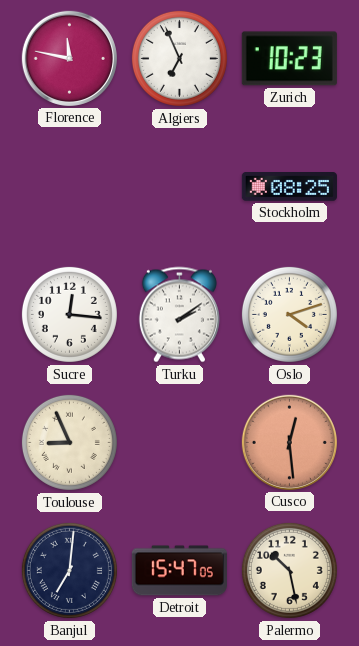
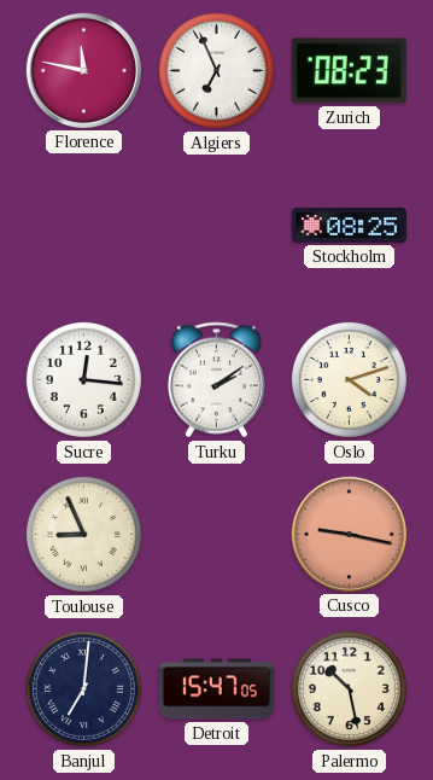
Zurich: 10:23 -> 08:23 (349, 71)
Cusco: 12:29 -> 9:17 (349, 534)
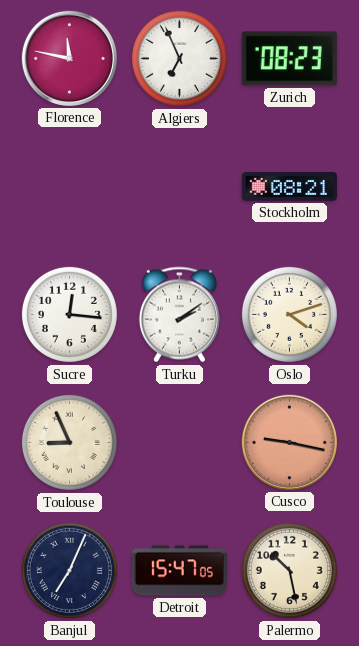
Stockholm: 08:25 -> 08:21 (289, 187)
Banjul: 7:01 -> 7:04 (69, 570)
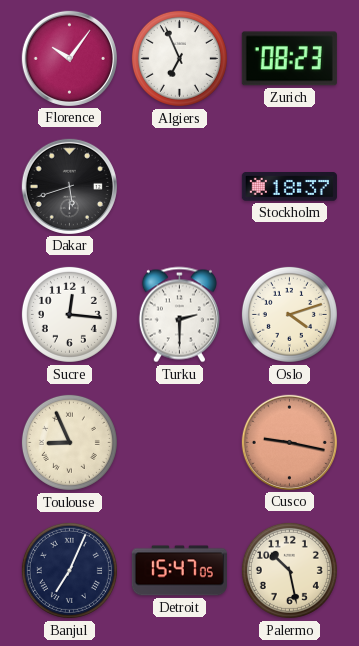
Florence: 11:47 -> 10:06 (69, 58)
Dakar: none -> 5:42 (69, 186)
Stockholm: 08:21 -> 18:37 (289, 187)
Turku: 2:09 -> 2:30 (179, 315)
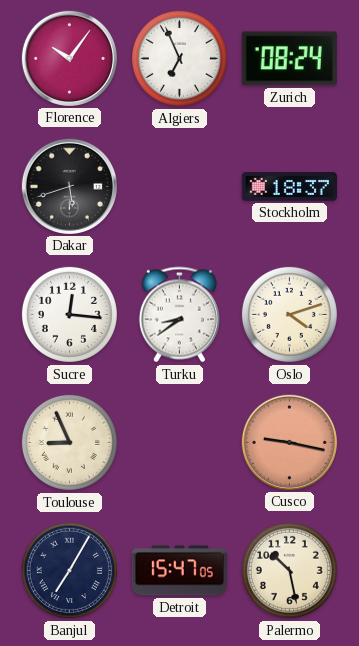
Zurich: 08:23 -> 08:24 (289, 59)
Turku: 2:30 -> 8:39 (179, 315)
Banjul: 7:04 -> 7:05 (69, 570)
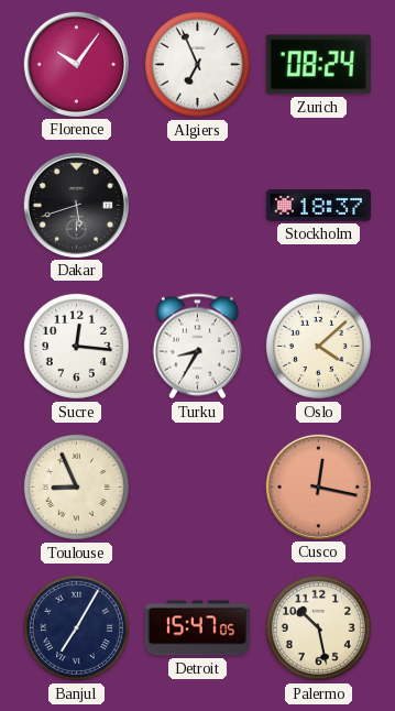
Turku: 8:39 -> 8:35 (197, 347)
Oslo: 4:12 -> 4:08 (318, 346)
Cusco: 9:17 -> 12:17 (318, 486)
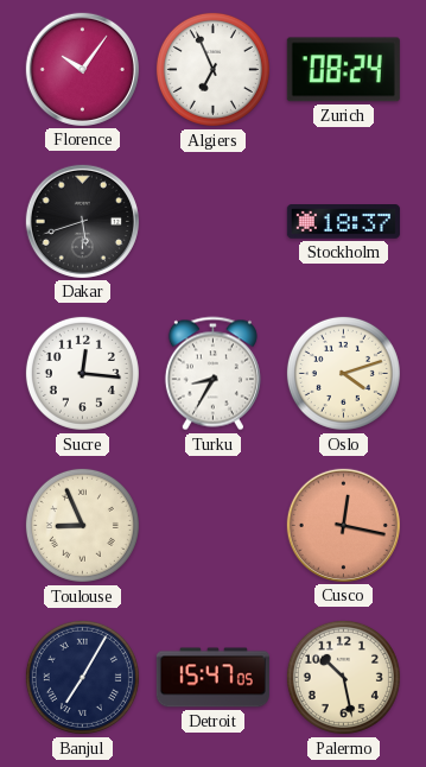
Oslo: 4:08 -> 4:12 (343, 373)
